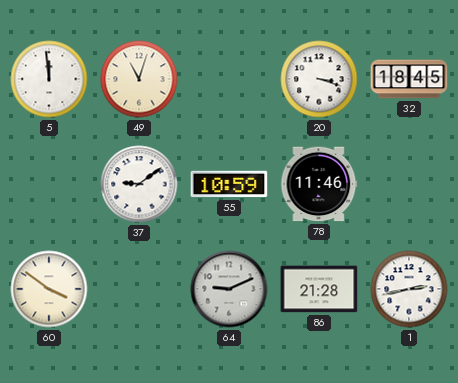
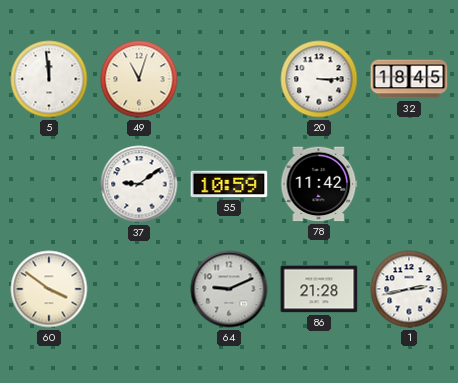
20: 3:18 -> 3:15 (319, 79)
78: 11:46 -> 11:42 (319, 184)
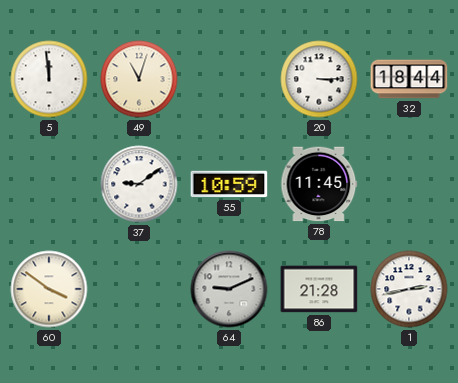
32: 18:45 -> 18:44 (409, 79)
78: 11:42 -> 11:45 (319, 184)
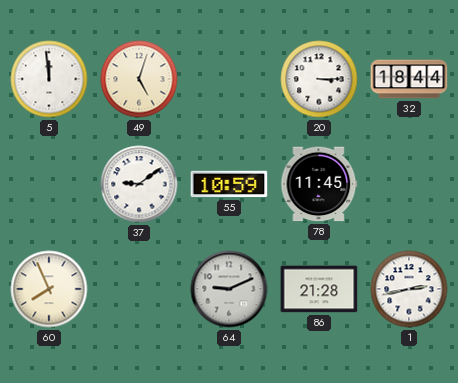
49: 11:03 -> 5:03 (139, 79)
60: 3:51 -> 7:56 (49, 289)
